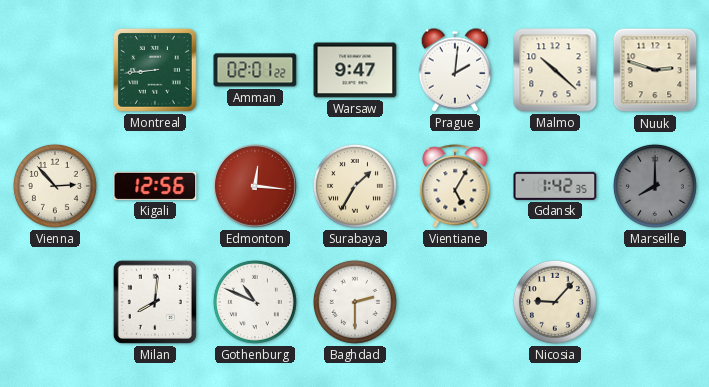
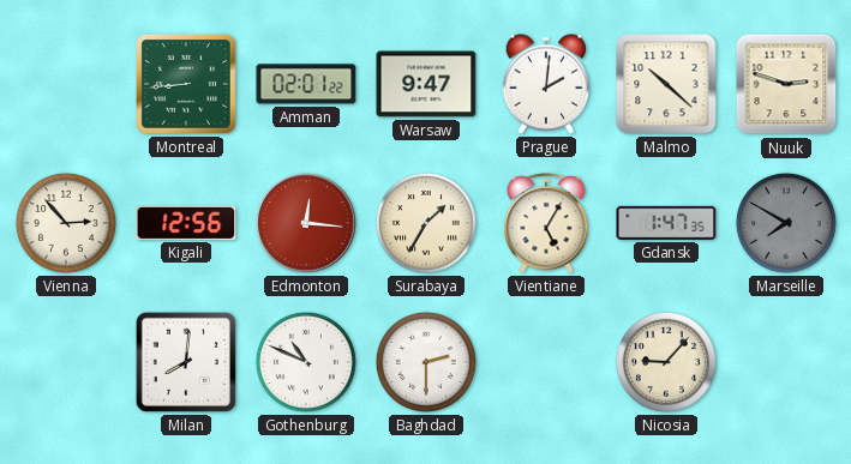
Gdansk: 1:42 -> 1:47 (666, 223)
Marseille: 8:00 -> 7:50 (786, 223)
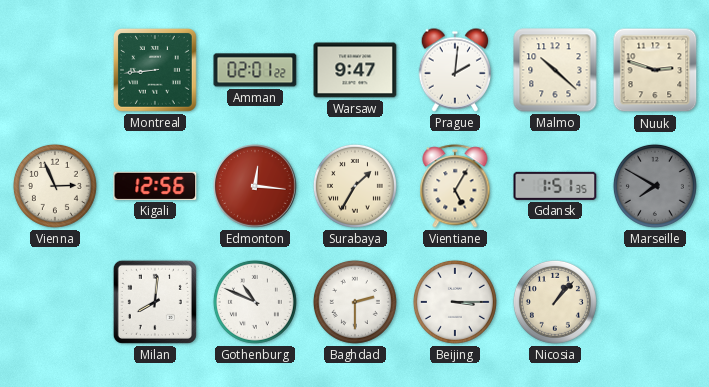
Vienna: 2:53 -> 2:56 (55, 186)
Gdansk: 1:47 -> 1:51 (555, 186)
Beijing: none -> 3:15 (455, 302)
Nicosia: 9:07 -> 1:07 (555, 302)
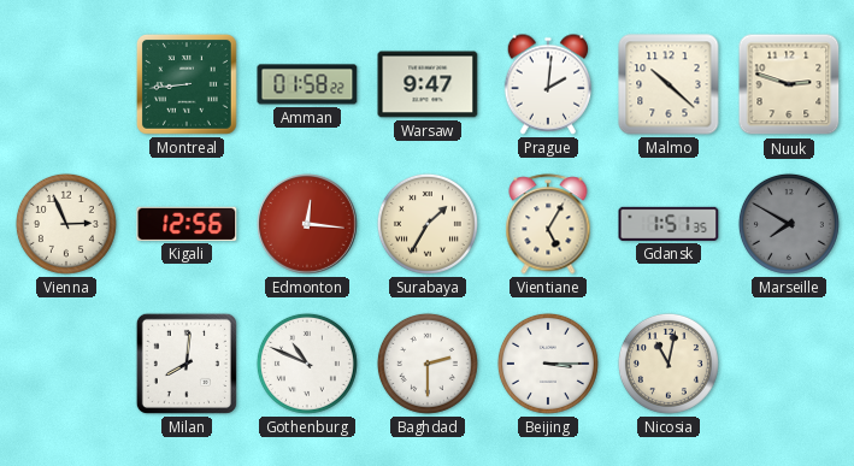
Amman: 02:01 -> 01:58 (307, 84)
Nicosia: 1:07 -> 11:02 (669, 364)
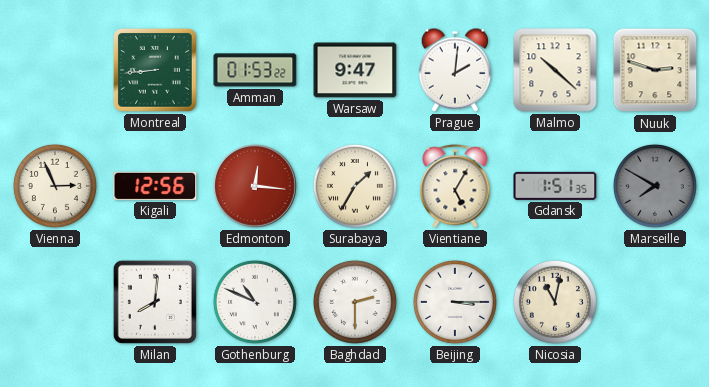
Amman: 01:58 -> 01:53 (255, 70)
